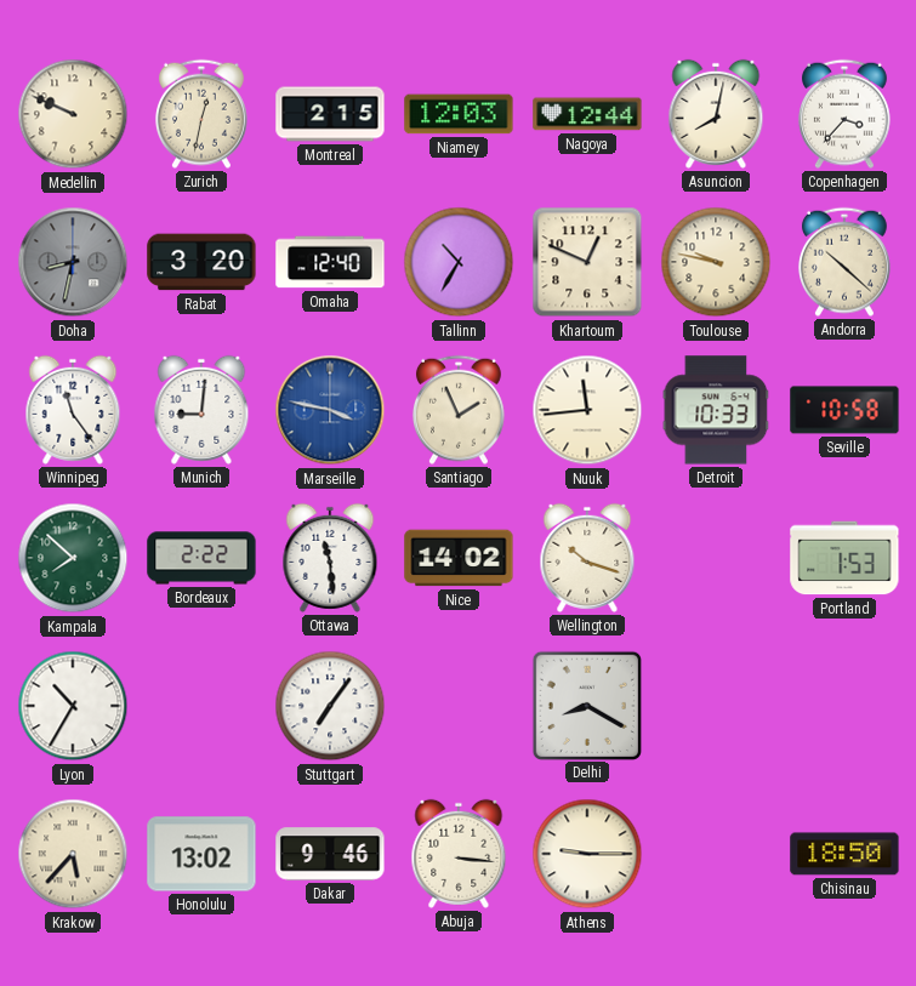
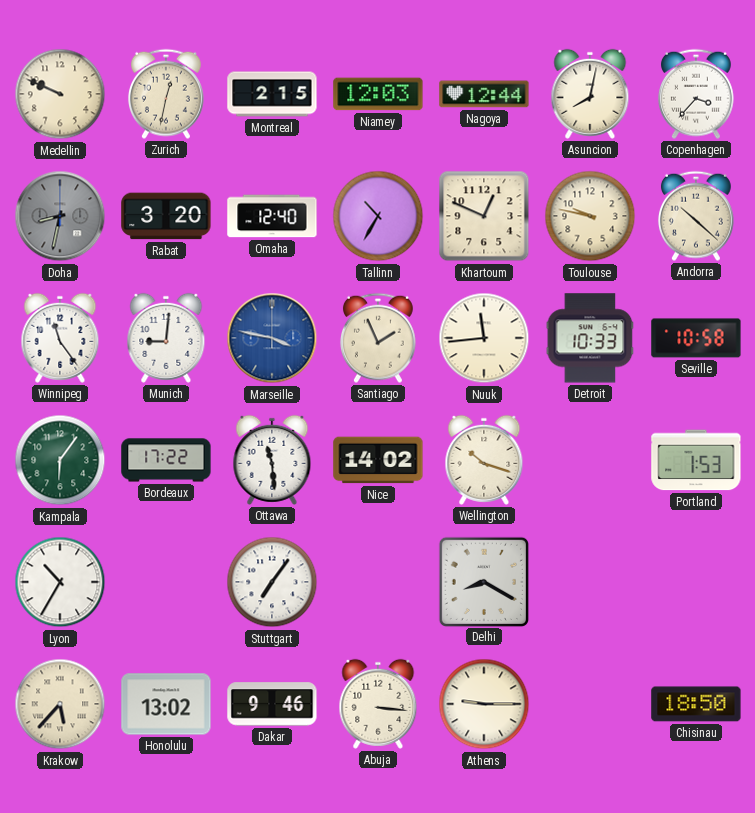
Kampala: 7:52 -> 6:06 (60, 460)
Bordeaux: 2:22 -> 17:22 (166, 460)
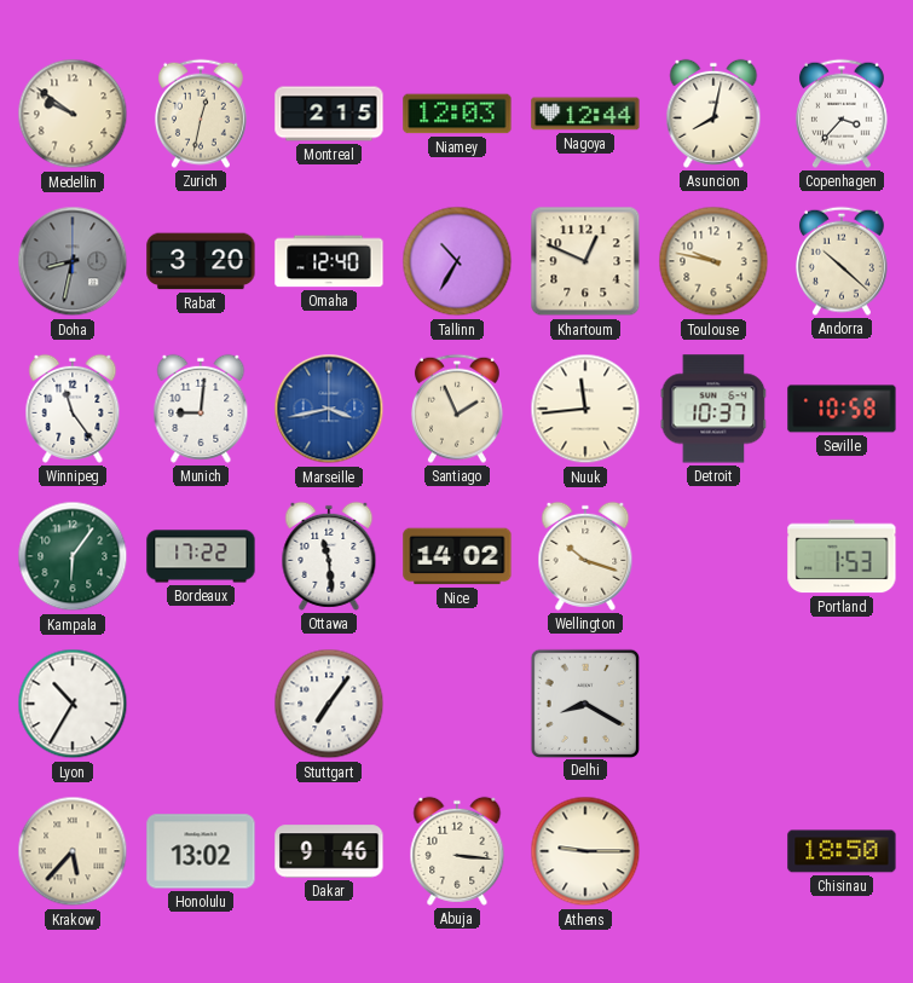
Medellin: 9:49 -> 9:51 (73, 114)
Marseille: 3:47 -> 3:43 (329, 409)
Detroit: 10:33 -> 10:37 (713, 409)
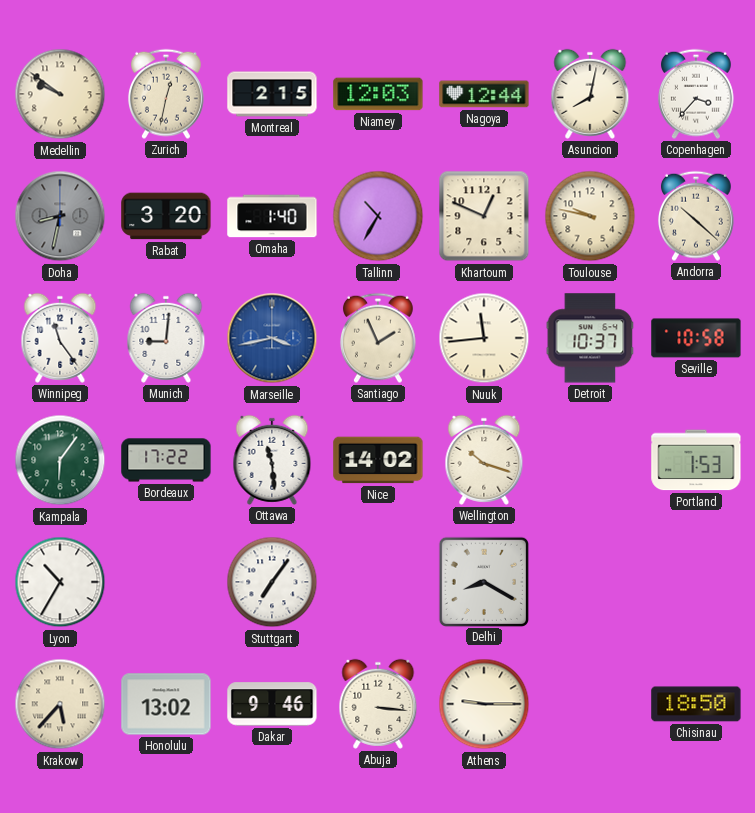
Omaha: 12:40 -> 1:40 (272, 216)
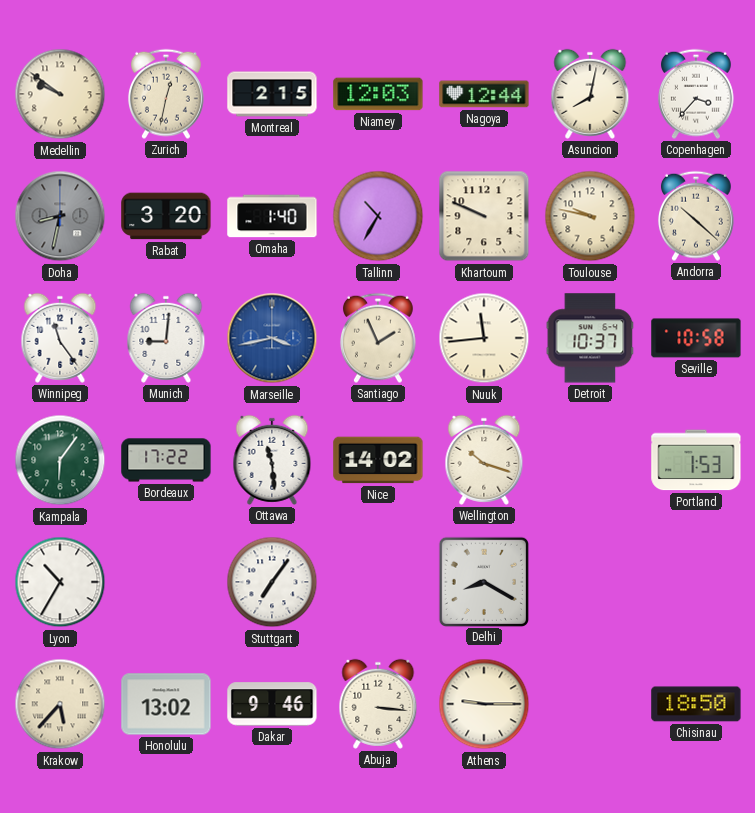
Khartoum: 12:49 -> 9:49 (484, 216)
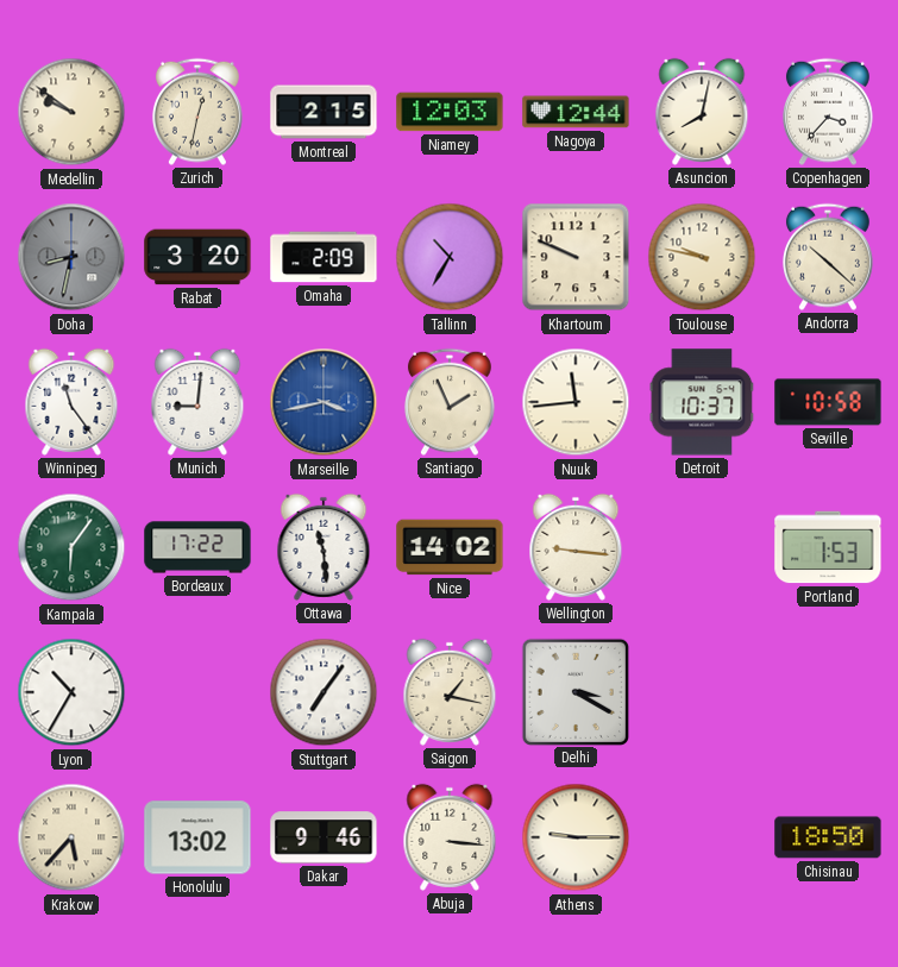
Omaha: 1:40 -> 2:09 (324, 257)
Wellington: 10:18 -> 9:16 (576, 547)
Saigon: none -> 1:17 (450, 692)
Delhi: 8:20 -> 3:20 (574, 691)
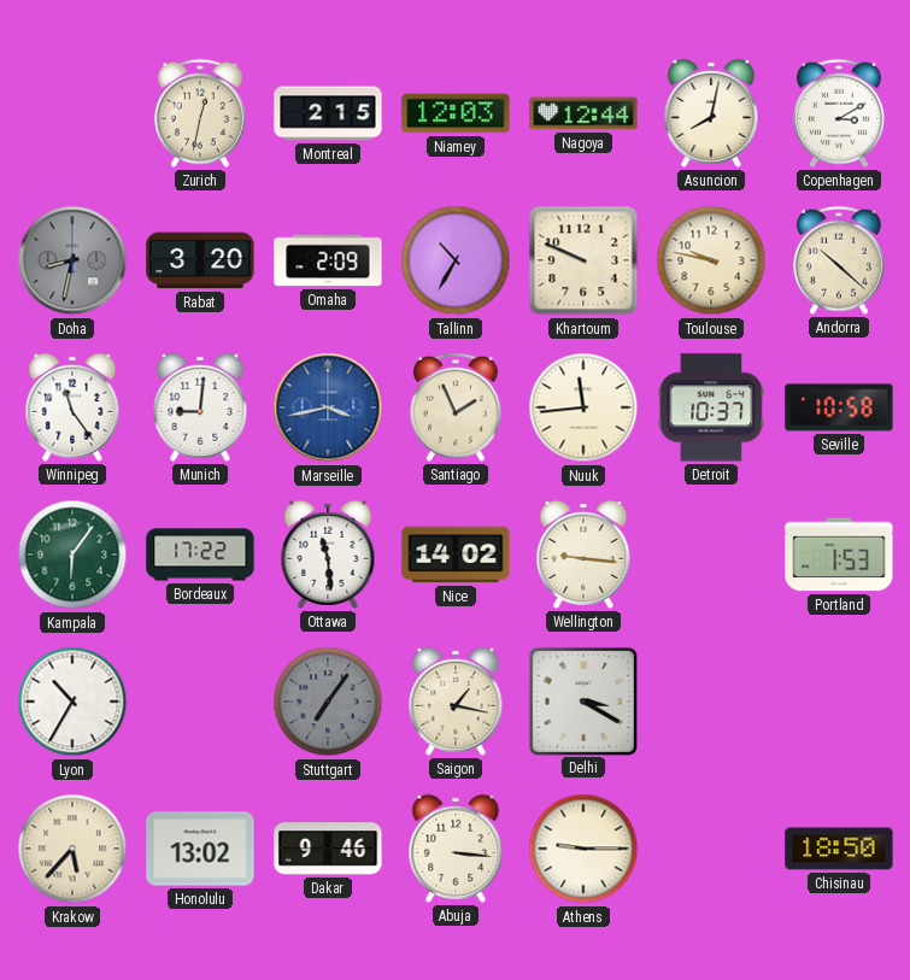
Medellin: 9:51 -> none (71, 112)
Copenhagen: 3:37 -> 3:10 (839, 113)
Stuttgart dial: white -> grey (328, 702)
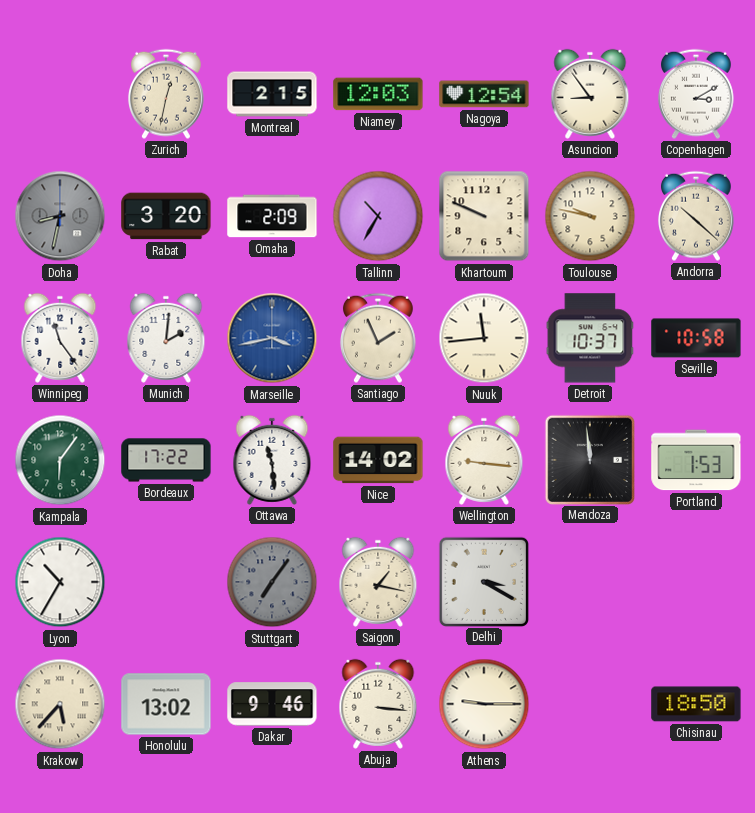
Nagoya: 12:44 -> 12:54 (484, 94)
Asuncion: 8:02 -> 8:54 (590, 94)
Munich: 9:01 -> 2:01 (166, 338)
Mendoza: none -> 11:59 (589, 459)
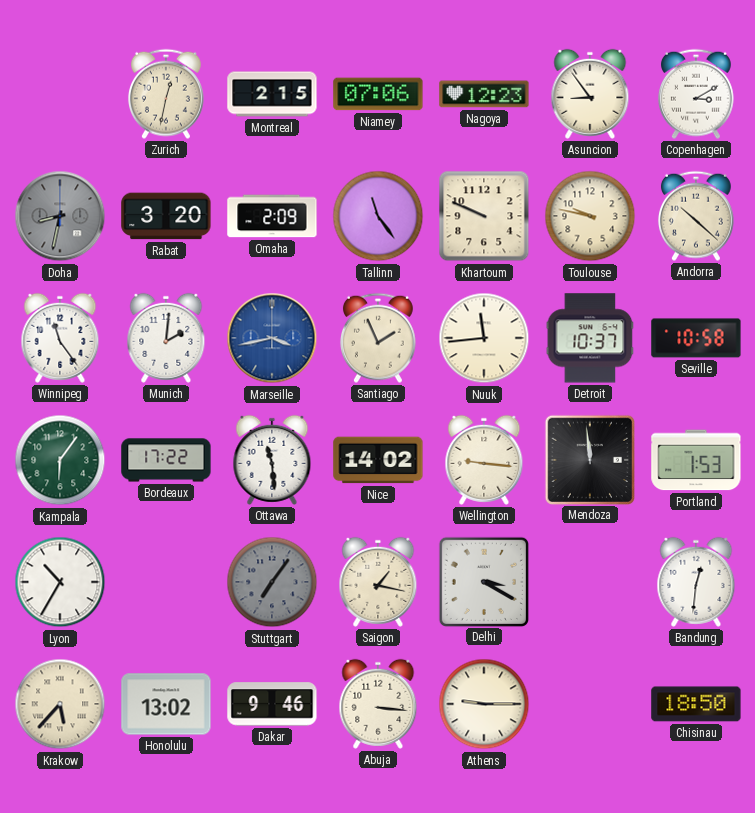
Niamey: 12:03 -> 07:06 (378, 94)
Nagoya: 12:54 -> 12:23 (484, 94)
Tallinn: 10:35 -> 11:24 (378, 216)
Bandung: none -> 12:31 (696, 582)
